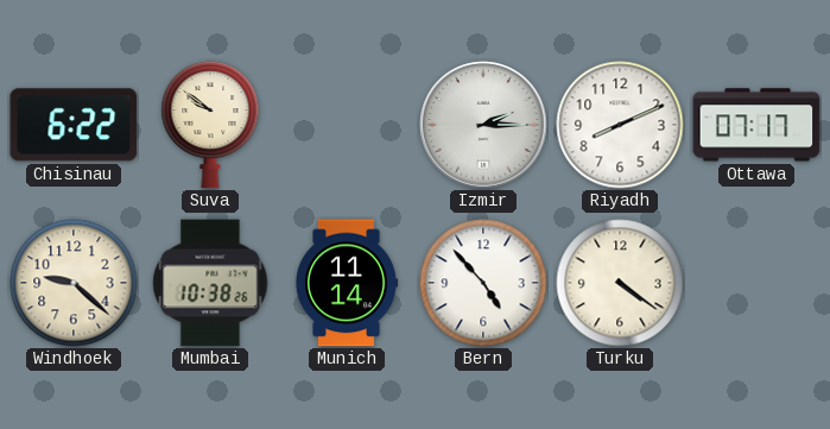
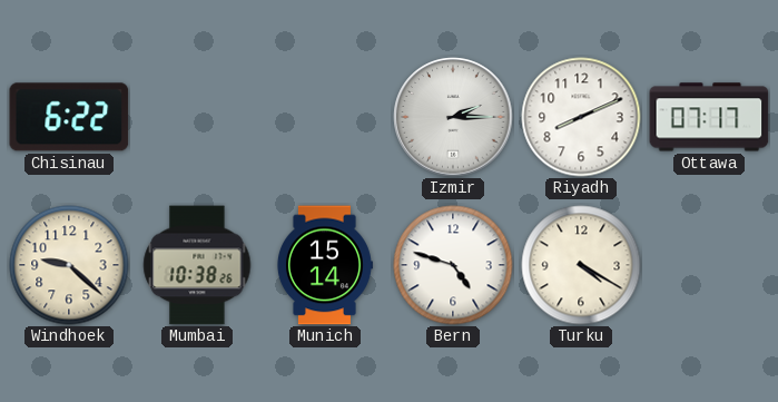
Suva: 9:51 -> none (210, 126)
Munich: 11:14 -> 15:14 (324, 265)
Bern: 4:53 -> 4:48 (453, 265)
Turku: 4:21 -> 4:20 (581, 265)
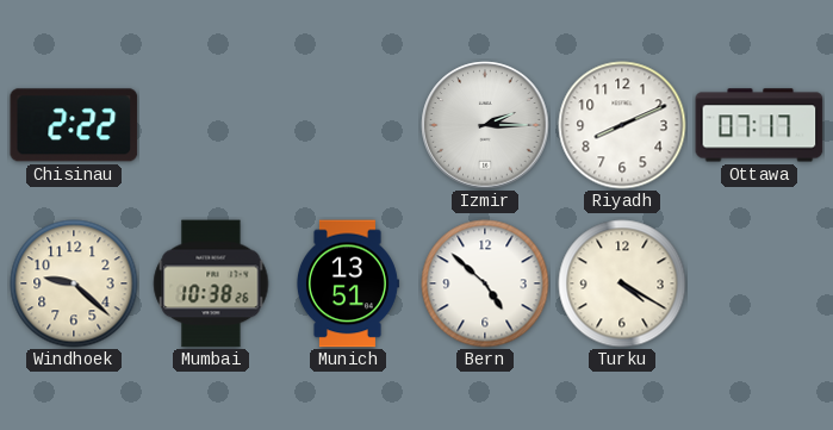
Chisinau: 6:22 -> 2:22 (74, 125)
Munich: 15:14 -> 13:51 (347, 283)
Bern: 4:48 -> 4:52 (485, 283)
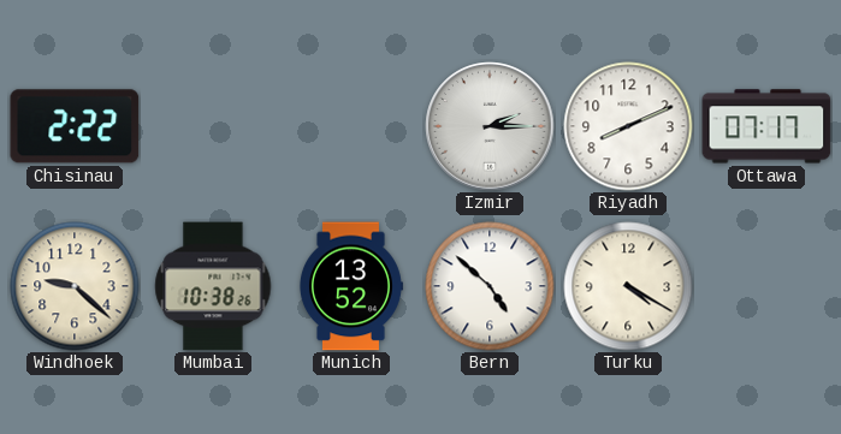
Munich: 13:51 -> 13:52 (350, 286)
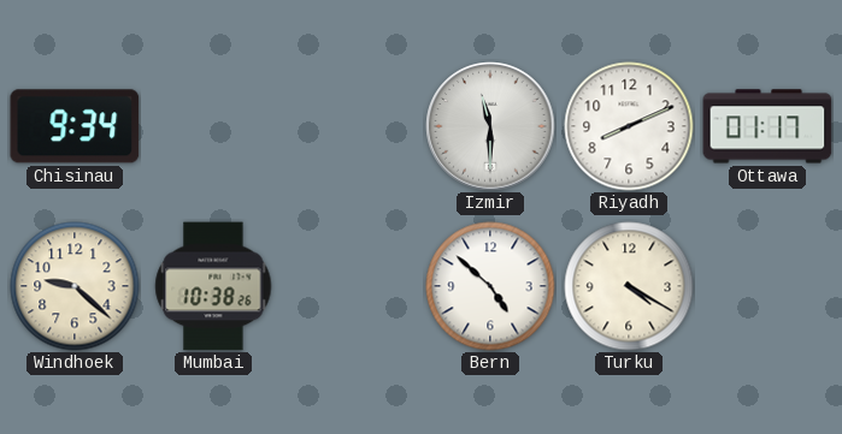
Chisinau: 2:22 -> 9:34 (75, 126)
Izmir: 2:15 -> 11:30 (490, 126)
Ottawa: 07:17 -> 01:17 (767, 126)
Munich: 13:52 -> none (350, 286)
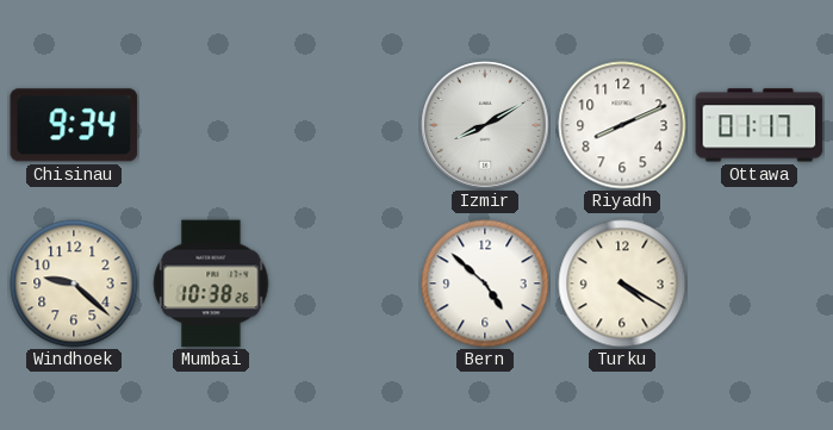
Izmir: 11:30 -> 8:10 (485, 125)
